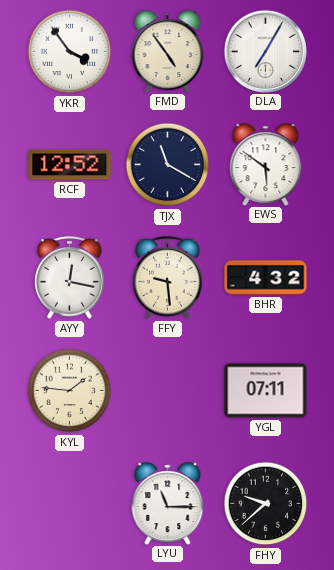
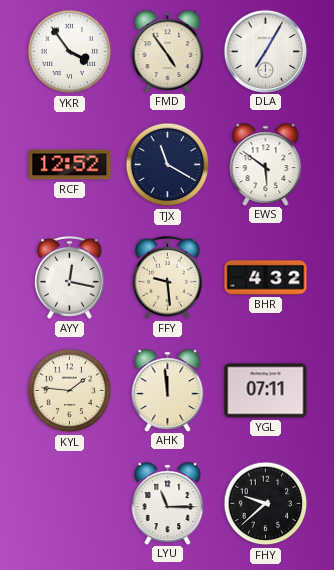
AHK: none -> 11:59 (168, 390)
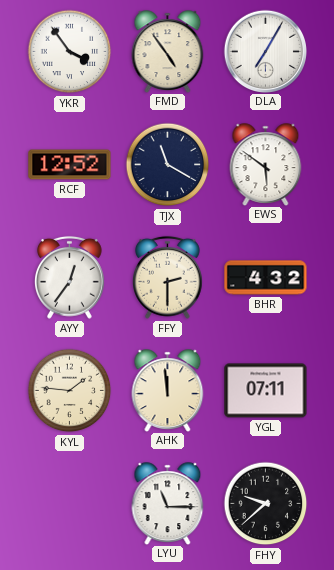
AYY: 12:17 -> 12:36 (70, 277)
FFY: 9:29 -> 2:30 (168, 277)
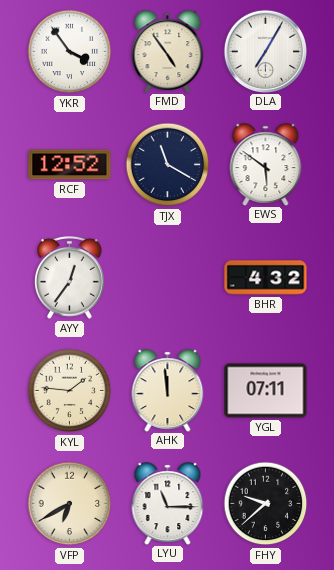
FFY: 2:30 -> none (168, 277)
VFP: none -> 6:40 (70, 504)
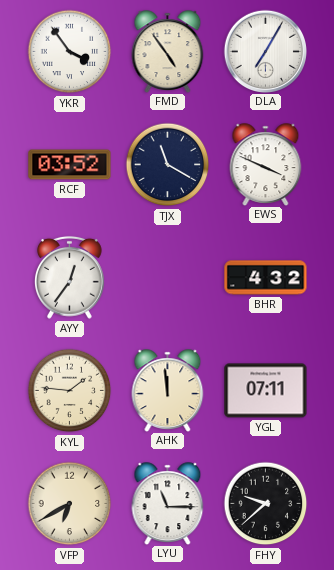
RCF: 12:52 -> 03:52 (70, 165)
EWS: 5:51 -> 3:49 (266, 164)
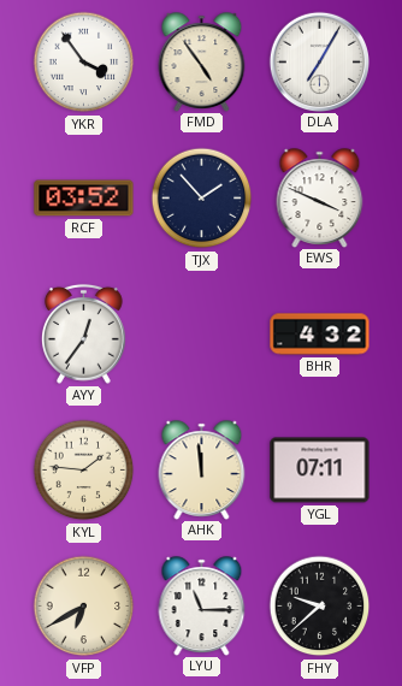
TJX: 11:20 -> 1:53 (202, 199)
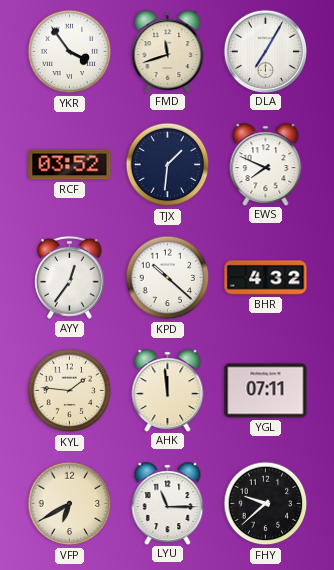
FMD: 4:54 -> 11:42 (168, 51)
TJX: 1:53 -> 1:31 (168, 165)
EWS: 3:49 -> 7:49 (266, 164)
KPD: none -> 10:22 (168, 278)
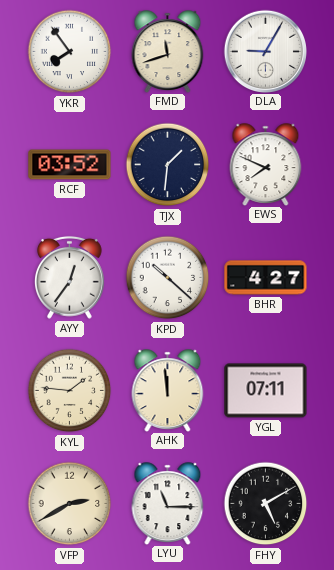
YKR: 3:54 -> 7:54 (70, 52)
DLA: 7:05 -> 9:05 (265, 51)
BHR: 4:32 -> 4:27 (266, 278)
VFP: 6:40 -> 2:40 (70, 504)
FHY: 9:38 -> 5:10 (266, 504)
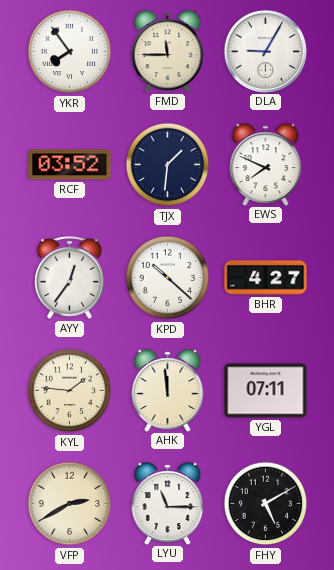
FMD: 11:42 -> 11:45 (168, 51)
